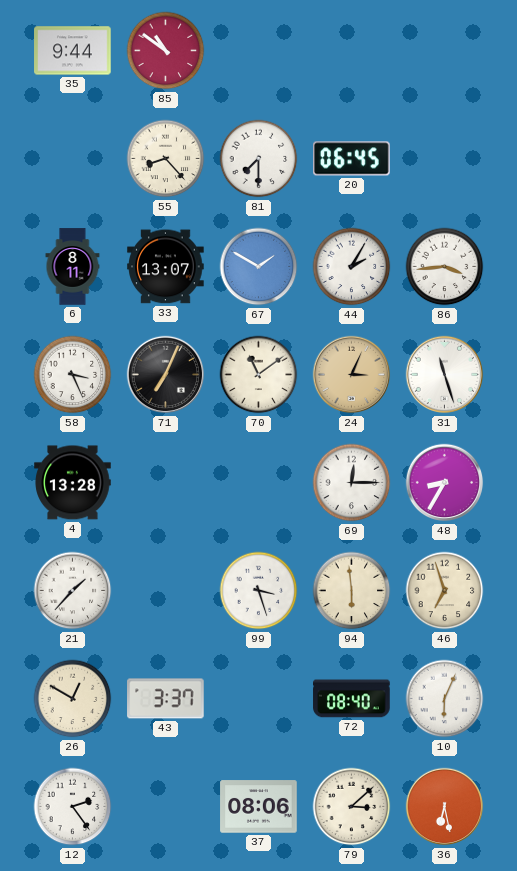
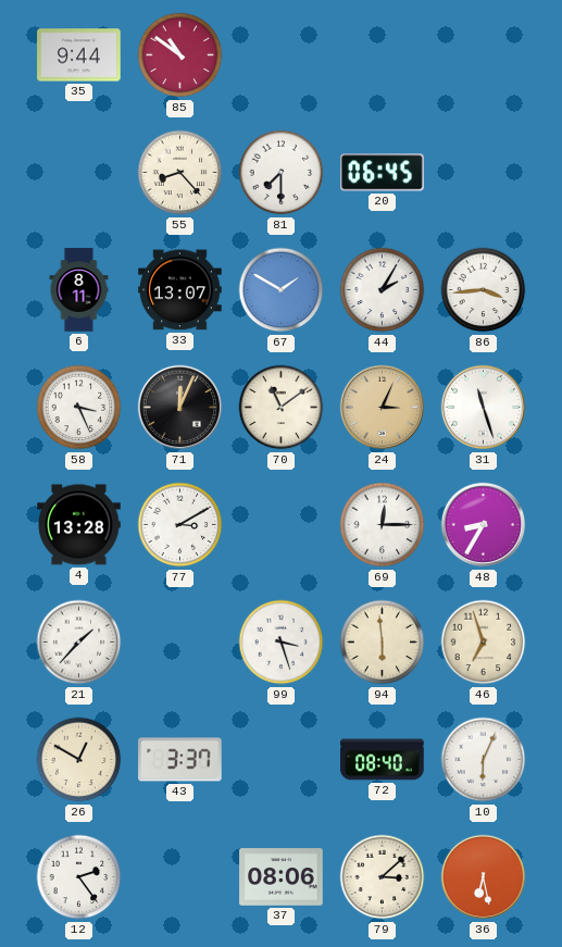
71: 7:04 -> 12:04 (180, 408)
77: none -> 3:10 (180, 525)
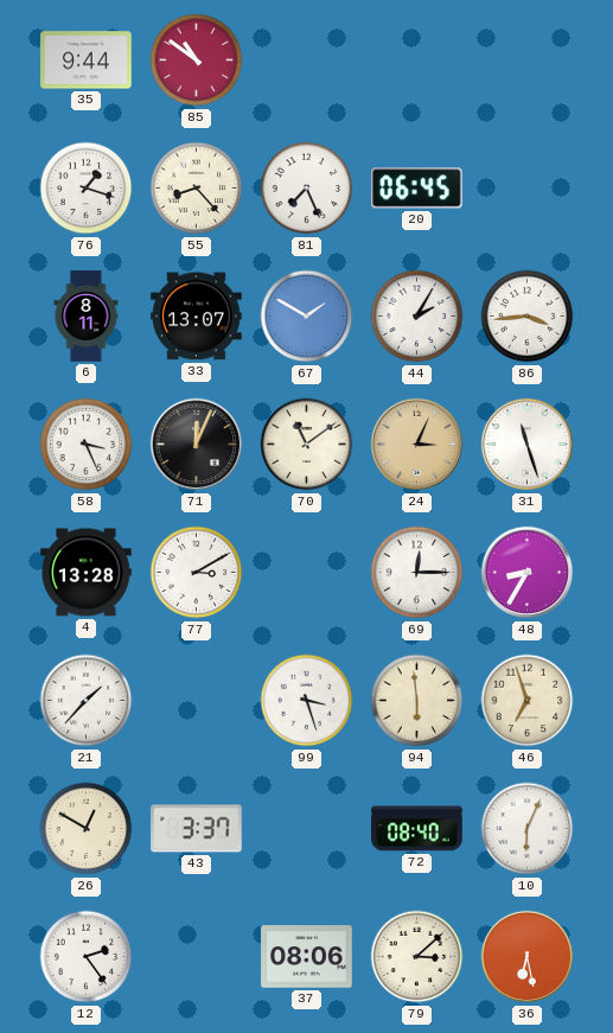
76: none -> 1:18 (87, 189)
81: 7:30 -> 7:26 (307, 189)
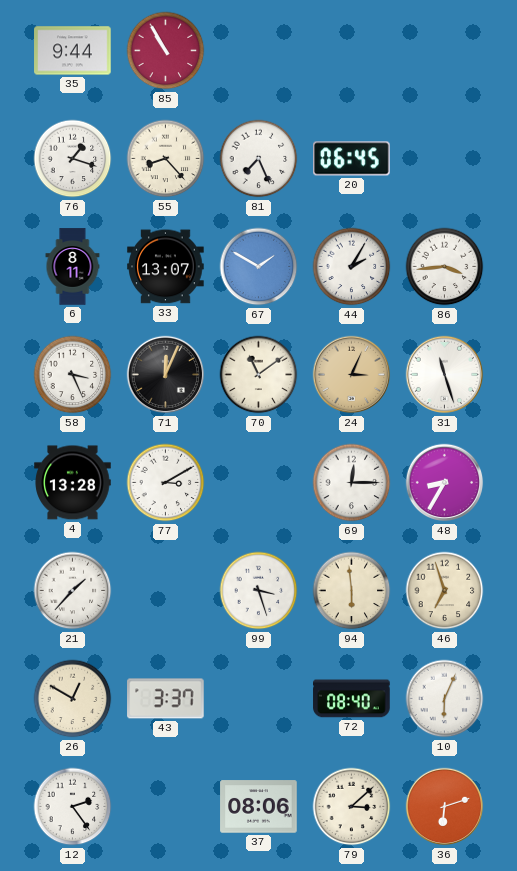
85: 10:51 -> 10:55 (166, 51)
36: 6:28 -> 6:12 (445, 807)
